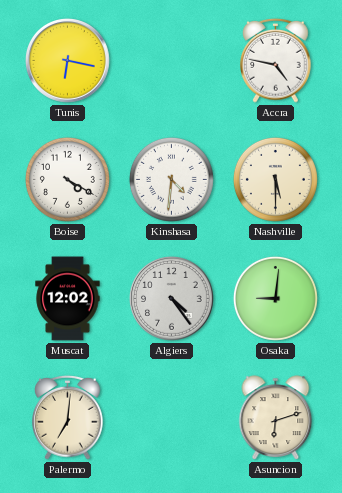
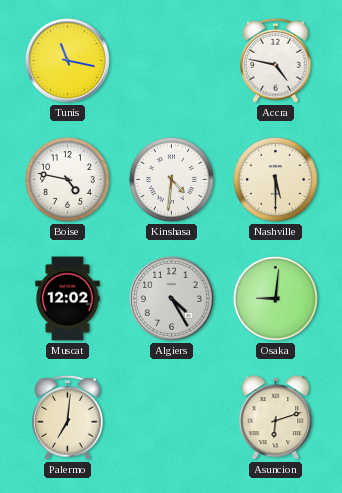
Tunis: 6:17 -> 11:17 (68, 61)
Boise: 4:20 -> 4:47 (67, 179)
Algiers: 4:24 -> 4:25 (172, 299)
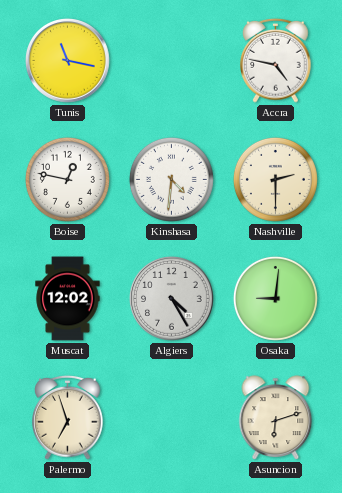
Boise: 4:47 -> 12:47 (67, 179)
Nashville: 5:30 -> 2:30 (275, 179)
Palermo: 7:01 -> 6:57 (68, 417)
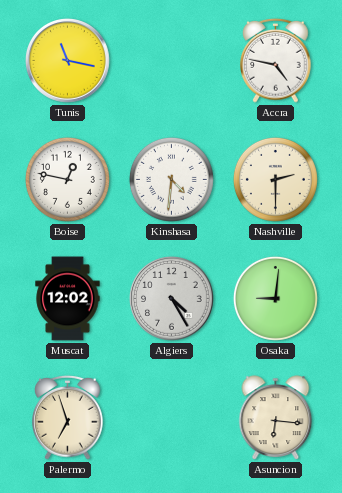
Asuncion: 6:12 -> 6:16 (276, 418)
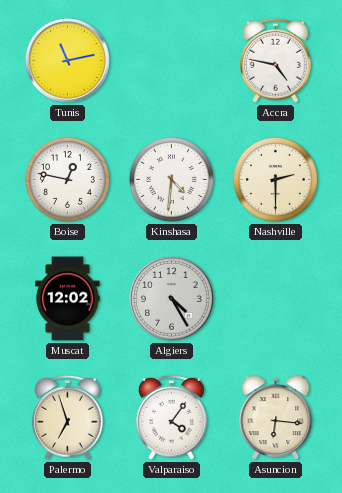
Tunis: 11:17 -> 11:13 (68, 61)
Osaka: 9:01 -> none (275, 298)
Valparaiso: none -> 4:06 (172, 417)
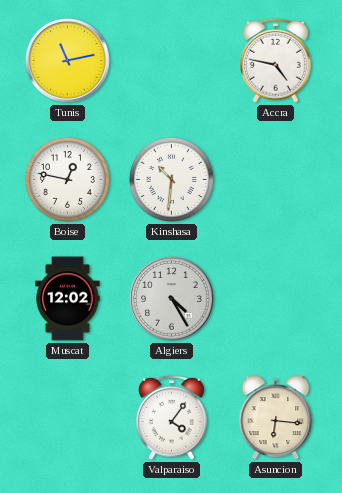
Kinshasa: 4:31 -> 10:31 (171, 179)
Nashville: 2:30 -> none (275, 179)
Palermo: 6:57 -> none (68, 417)
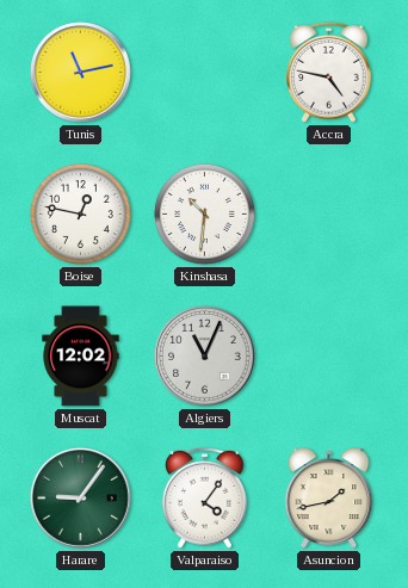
Algiers: 4:25 -> 11:04 (205, 357)
Harare: none -> 9:06 (81, 499)
Asuncion: 6:16 -> 1:43 (329, 499)
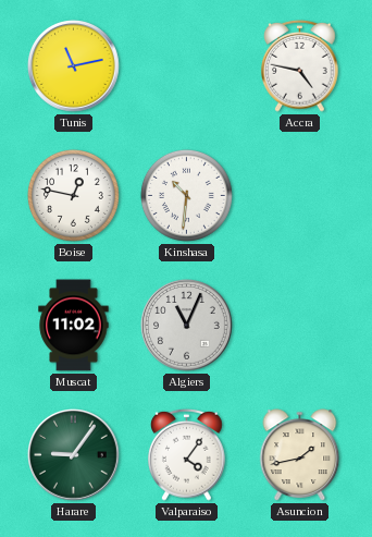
Muscat: 12:02 -> 11:02 (74, 326)
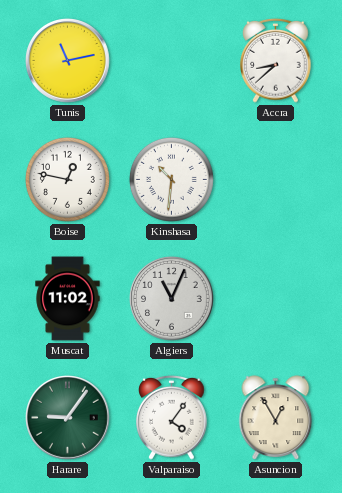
Accra: 4:47 -> 8:38 (276, 60)
Asuncion: 1:43 -> 12:55 (276, 418)
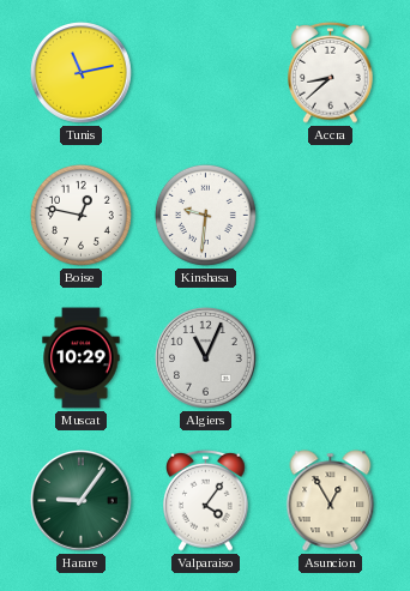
Kinshasa: 10:31 -> 9:31 (205, 215)
Muscat: 11:02 -> 10:29 (82, 358)
